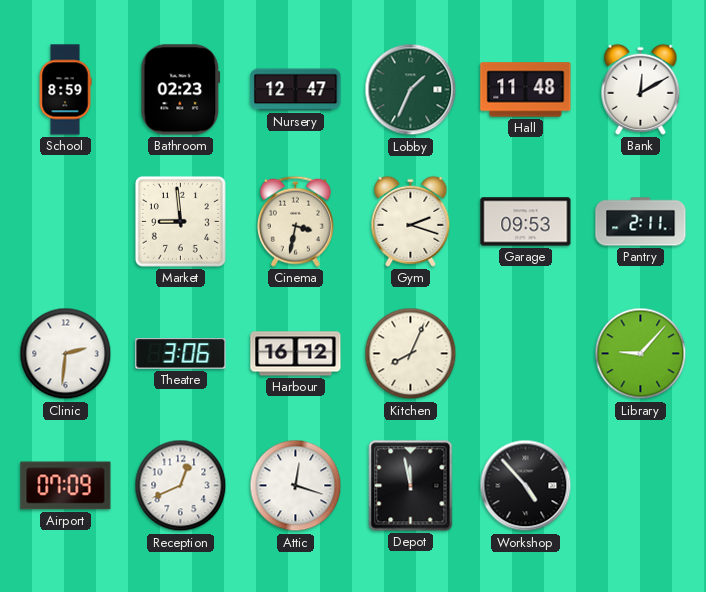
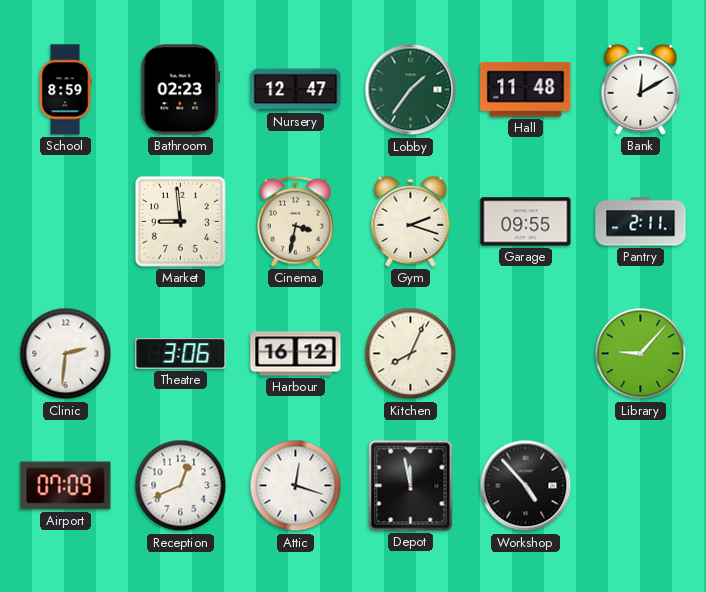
Lobby: 1:34 -> 1:36 (411, 90)
Garage: 09:53 -> 09:55 (526, 222)
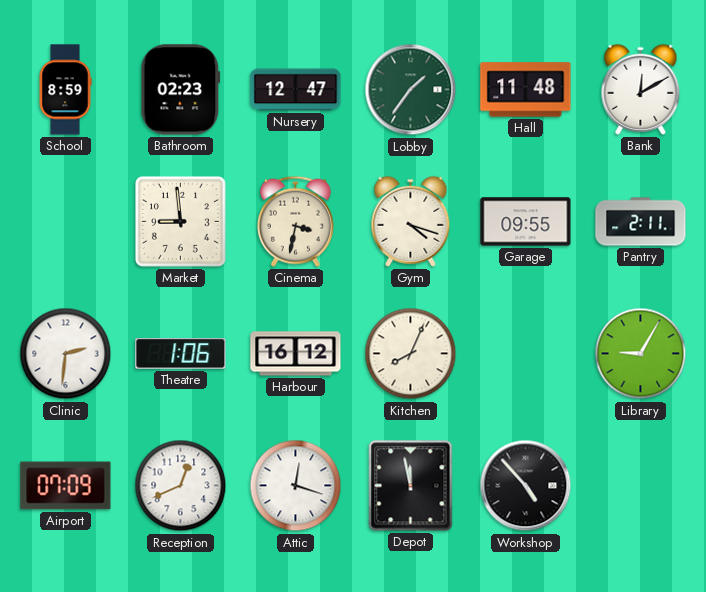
Gym: 2:18 -> 4:18 (411, 221)
Theatre: 3:06 -> 1:06 (181, 354)
Library: 9:07 -> 9:05 (641, 354)
